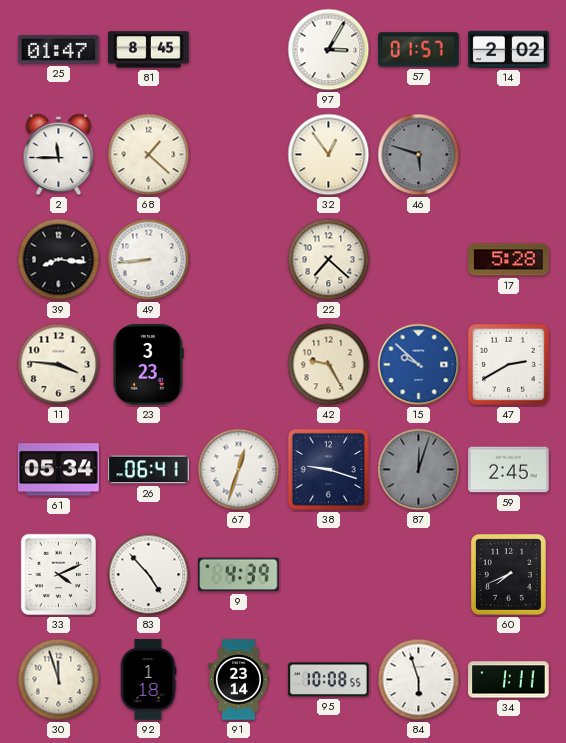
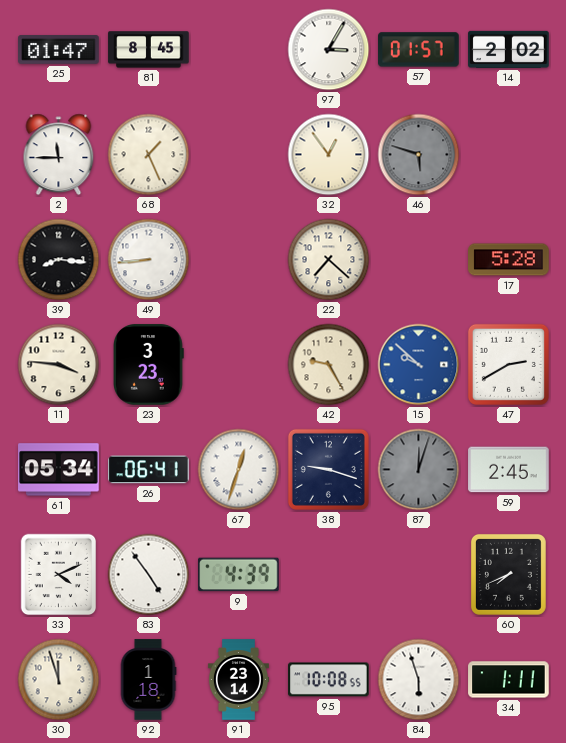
68: 1:22 -> 1:26 (149, 155)
83: 4:53 -> 4:54 (149, 575)
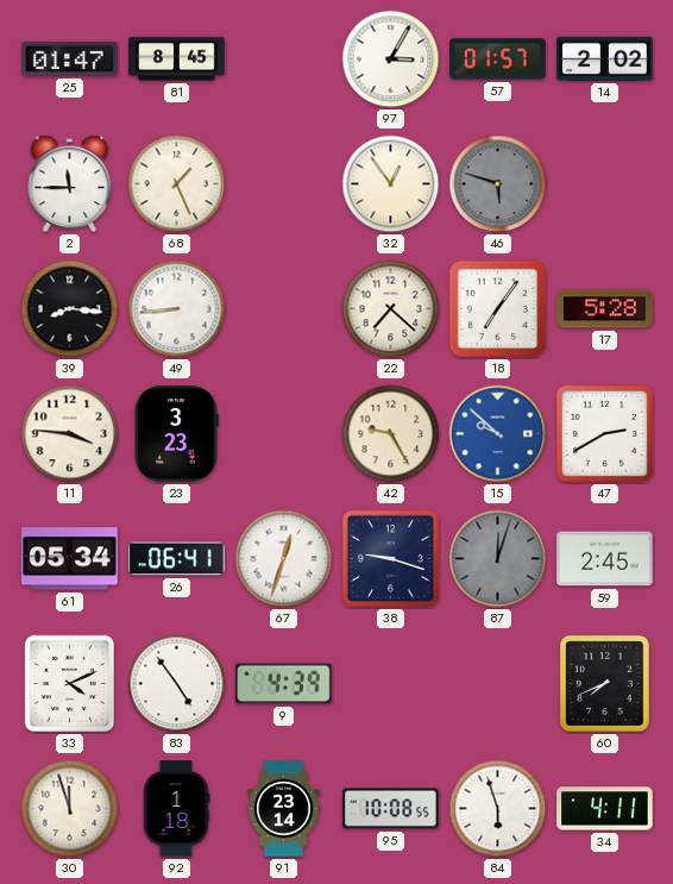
18: none -> 7:06 (498, 309)
34: 1:11 -> 4:11 (605, 809)
